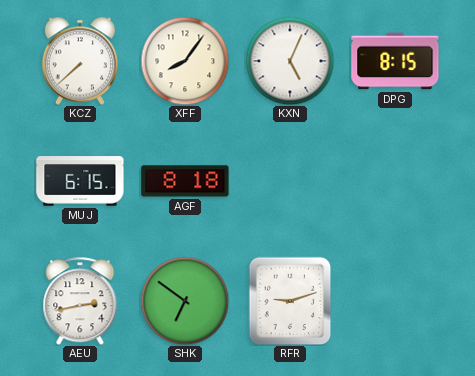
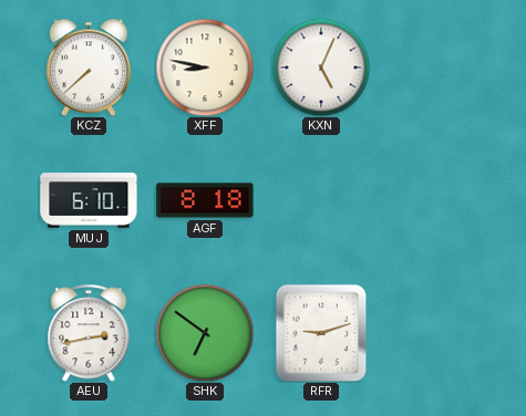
XFF: 8:06 -> 8:47 (205, 67)
DPG: 8:15 -> none (395, 61)
MUJ: 6:15 -> 6:10 (89, 200)
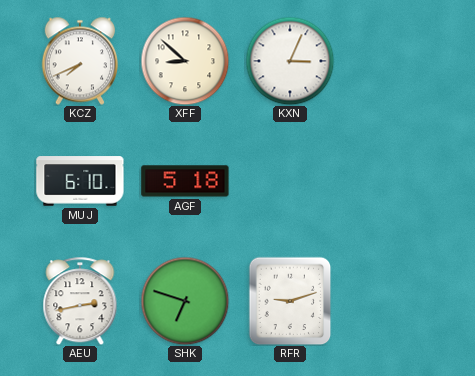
KCZ: 7:38 -> 7:41 (79, 61)
XFF: 8:47 -> 8:52 (185, 61)
KXN: 5:04 -> 3:04 (290, 61)
AGF: 8:18 -> 5:18 (185, 181)
SHK: 6:51 -> 6:48 (185, 301)
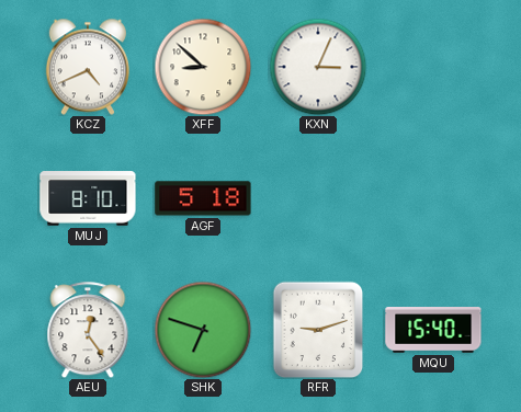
KCZ: 7:41 -> 4:41 (87, 67)
MUJ: 6:10 -> 8:10 (88, 198)
AEU: 2:43 -> 12:24 (88, 330)
MQU: none -> 15:40 (433, 331)
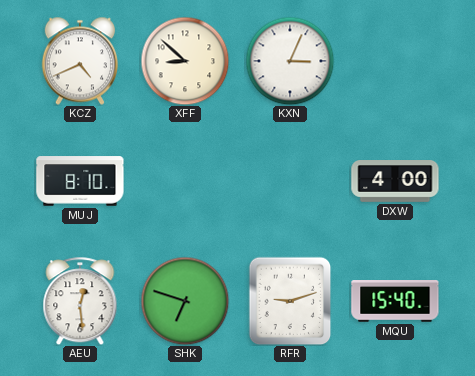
AGF: 5:18 -> none (203, 198)
DXW: none -> 4:00 (395, 182)
AEU: 12:24 -> 12:29 (80, 301)
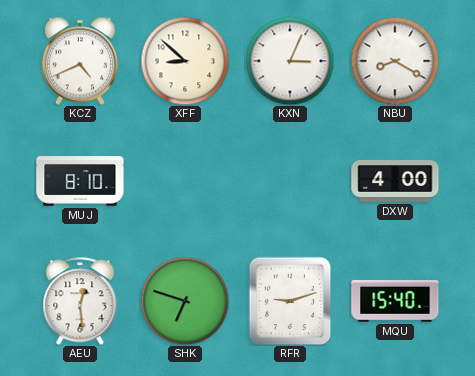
NBU: none -> 8:20 (395, 61)
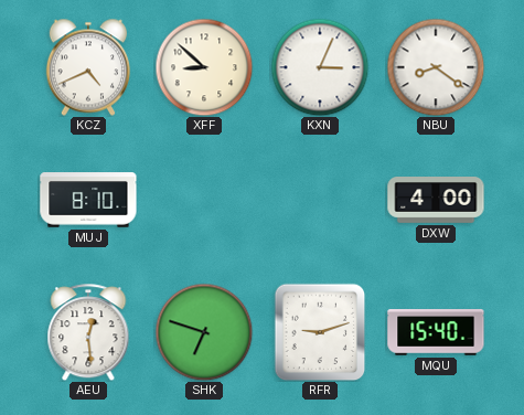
NBU: 8:20 -> 8:21 (436, 67)
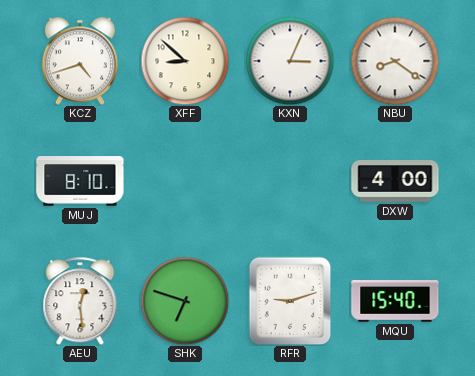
KCZ: 4:41 -> 4:42 (79, 61)
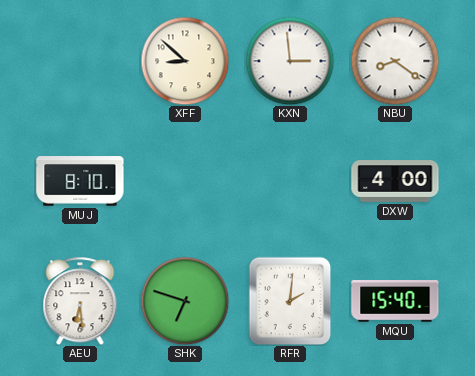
KCZ: 4:42 -> none (79, 61)
KXN: 3:04 -> 2:59 (290, 61)
AEU: 12:29 -> 6:29 (80, 301)
RFR: 9:12 -> 2:01 (290, 301)
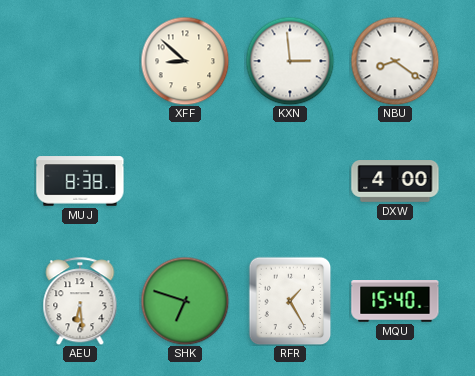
MUJ: 8:10 -> 8:38 (80, 181)
RFR: 2:01 -> 1:25 (290, 301)
